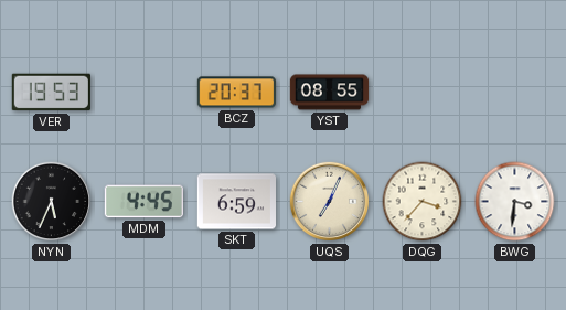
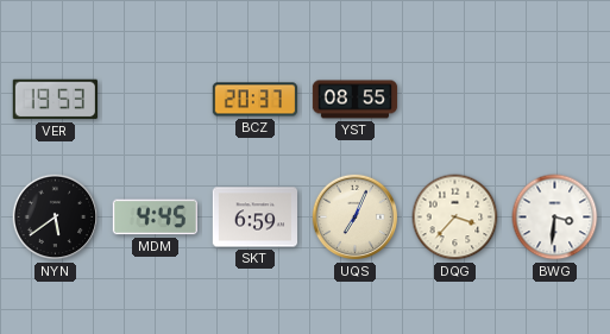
NYN: 5:34 -> 5:39 (56, 218)
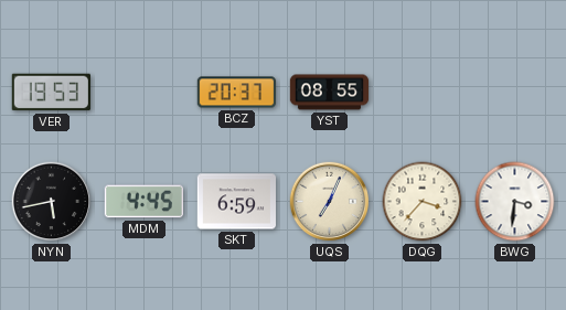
NYN: 5:39 -> 5:43 (52, 202)
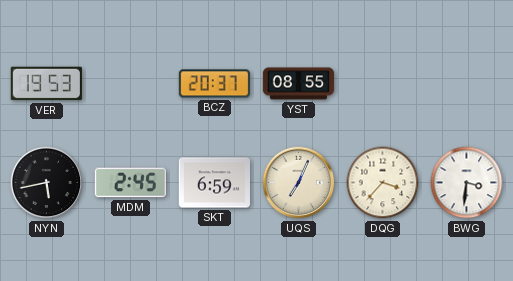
MDM: 4:45 -> 2:45 (130, 183)
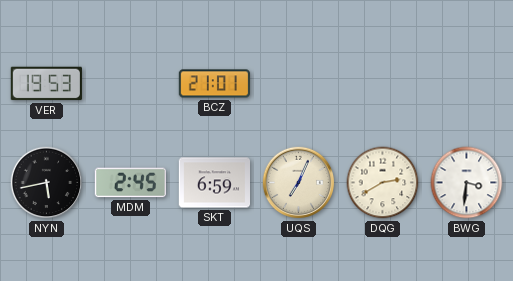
BCZ: 20:37 -> 21:01 (215, 84)
YST: 08:55 -> none (299, 84)
DQG: 3:37 -> 2:40 (383, 183)
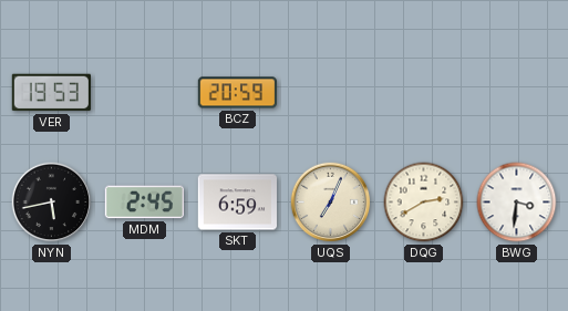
BCZ: 21:01 -> 20:59 (238, 93)
